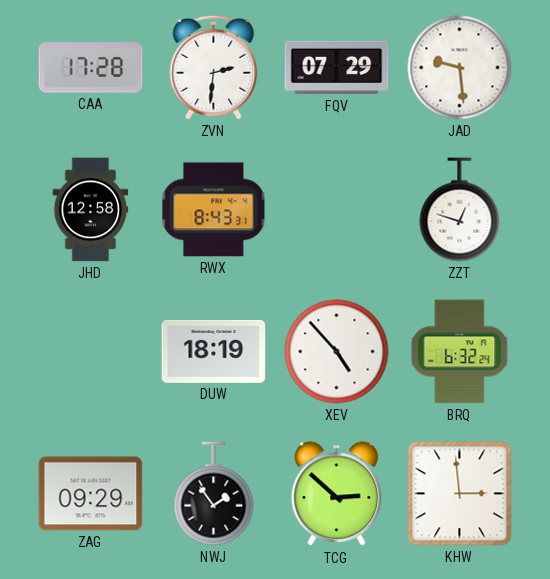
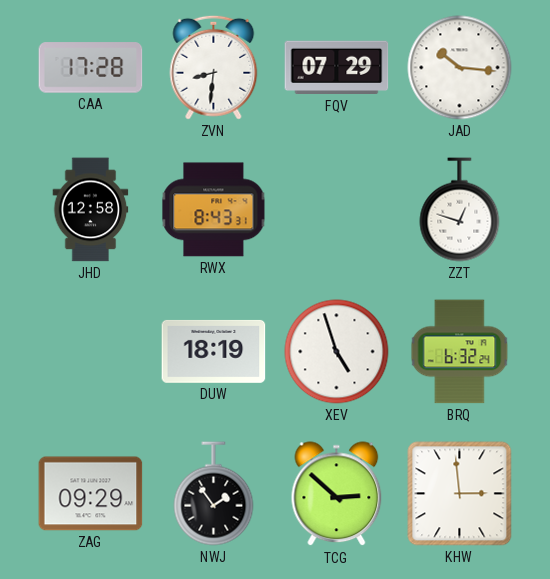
ZVN: 2:31 -> 8:31 (214, 67)
JAD: 9:29 -> 10:16 (460, 68)
XEV: 4:53 -> 4:57 (337, 352)
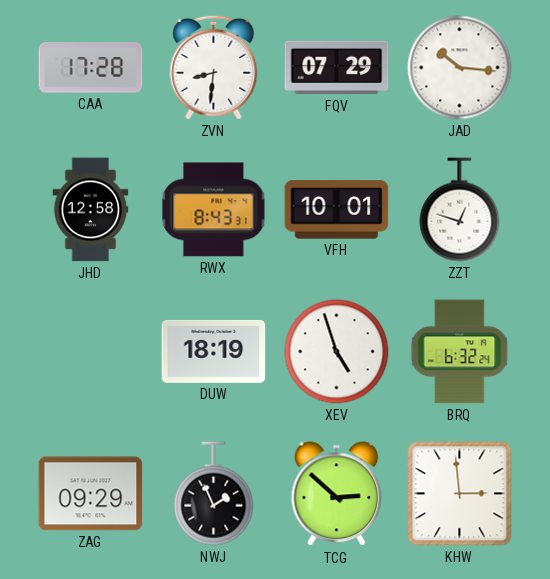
VFH: none -> 10:01 (337, 210)
NWJ: 1:54 -> 1:56 (214, 494)
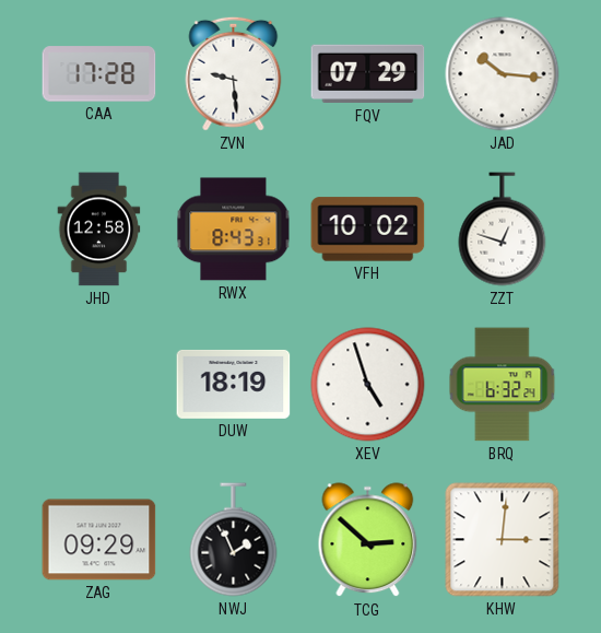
ZVN: 8:31 -> 9:29 (234, 73)
VFH: 10:01 -> 10:02 (368, 230)
KHW: 2:59 -> 3:01 (503, 540)
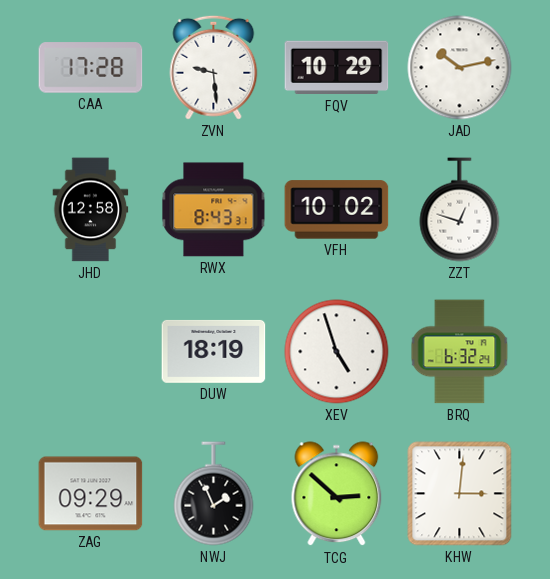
FQV: 07:29 -> 10:29 (337, 68)
JAD: 10:16 -> 10:13 (460, 68)
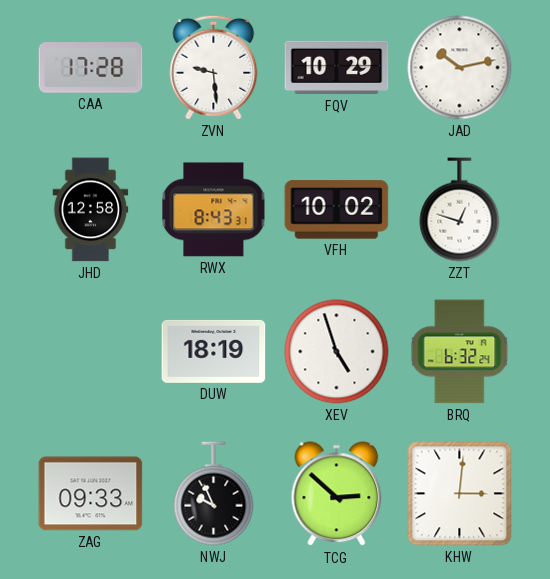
ZAG: 09:29 -> 09:33 (91, 494)
NWJ: 1:56 -> 9:56 (214, 494)
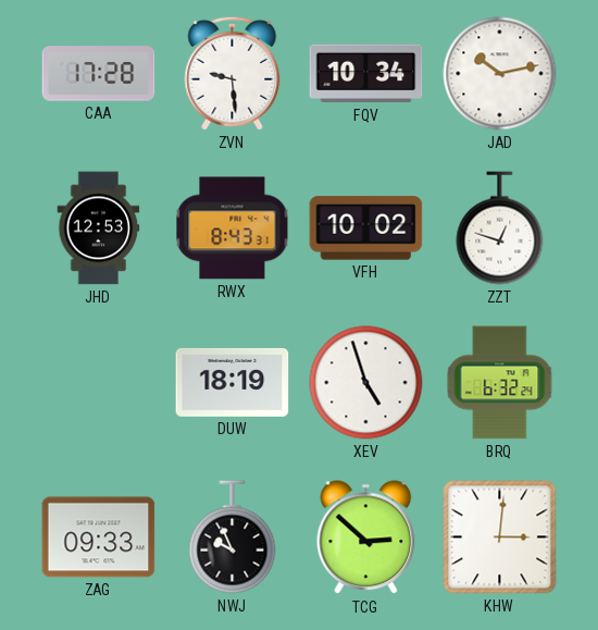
FQV: 10:29 -> 10:34 (366, 74)
JHD: 12:58 -> 12:53 (99, 228)
